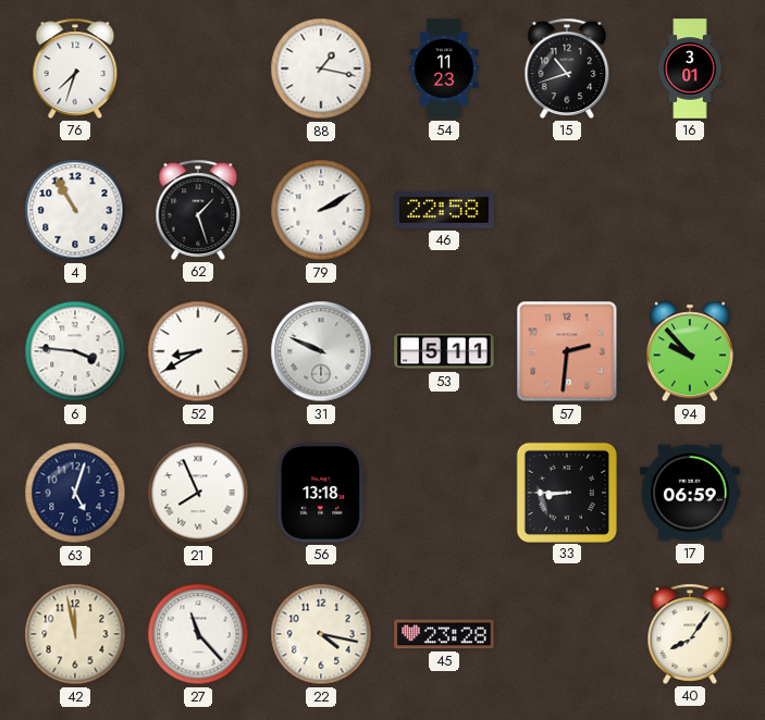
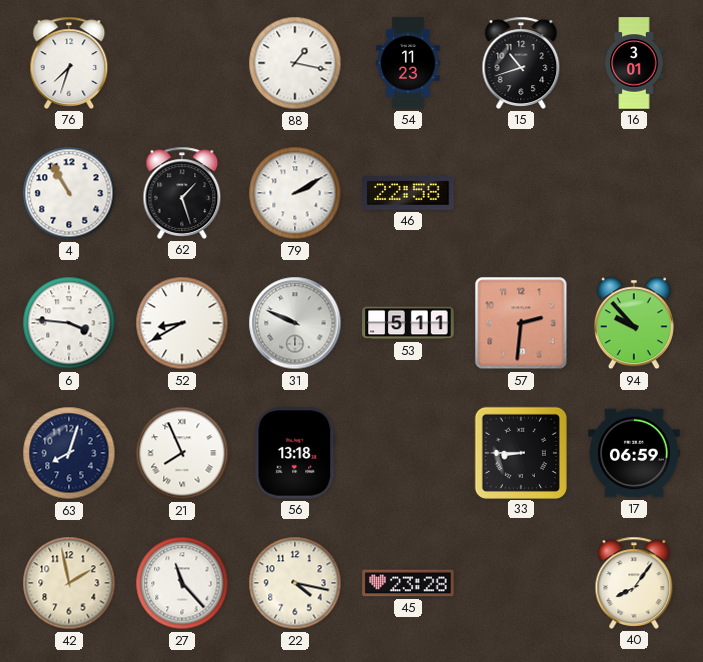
63: 5:03 -> 8:03 (69, 453)
42: 11:58 -> 1:58 (69, 583)
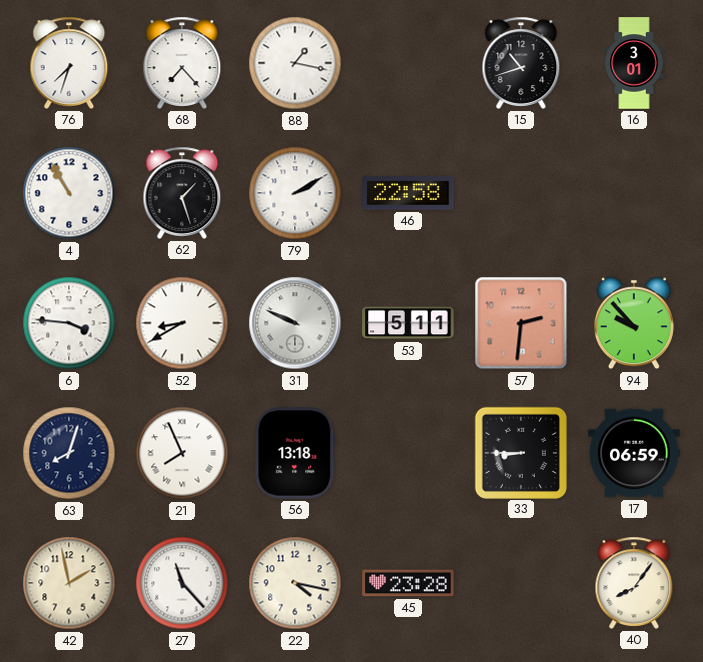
68: none -> 7:23 (182, 63)
54: 11:23 -> none (408, 63)
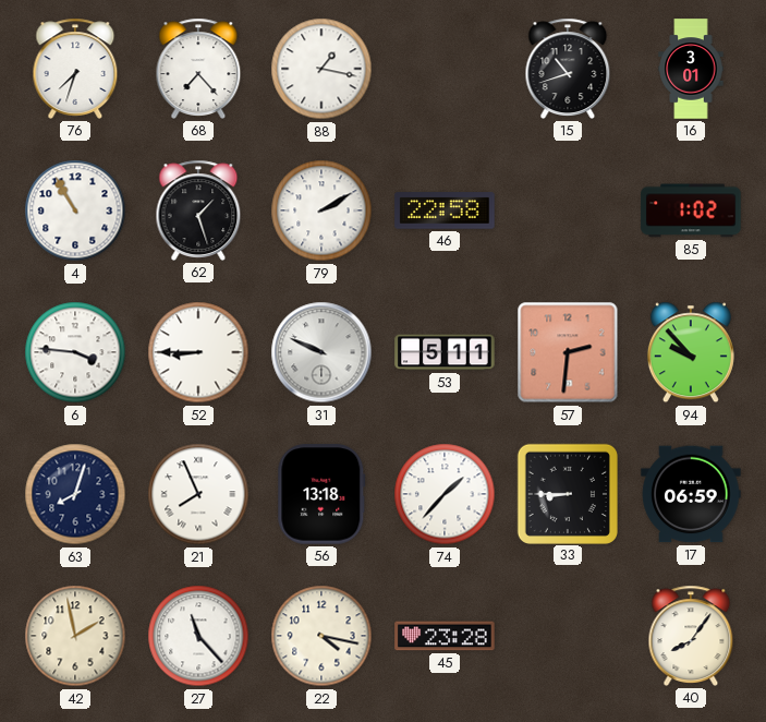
85: none -> 1:02 (691, 210)
52: 8:40 -> 8:45 (198, 352)
74: none -> 1:37 (445, 494)
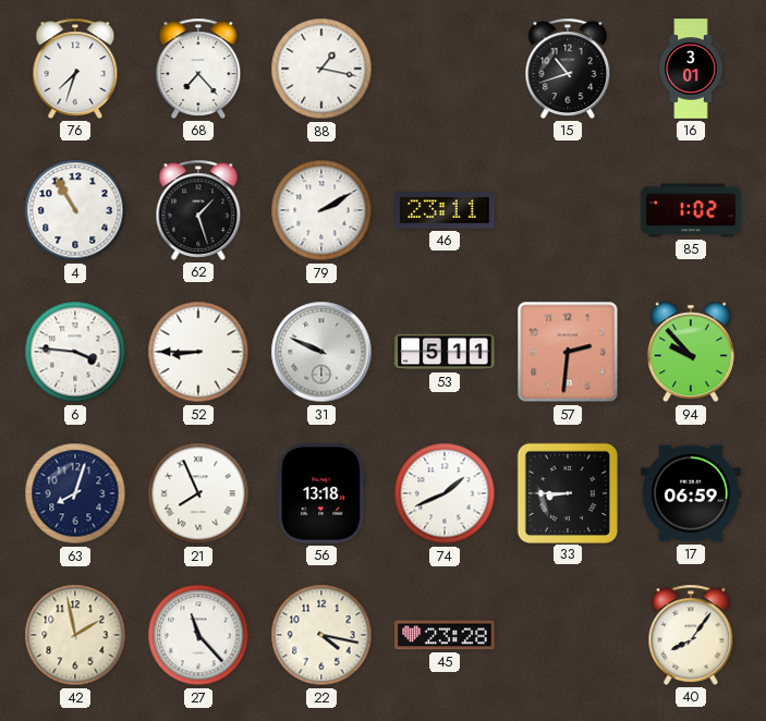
46: 22:58 -> 23:11 (445, 210)
74: 1:37 -> 1:41 (445, 493)
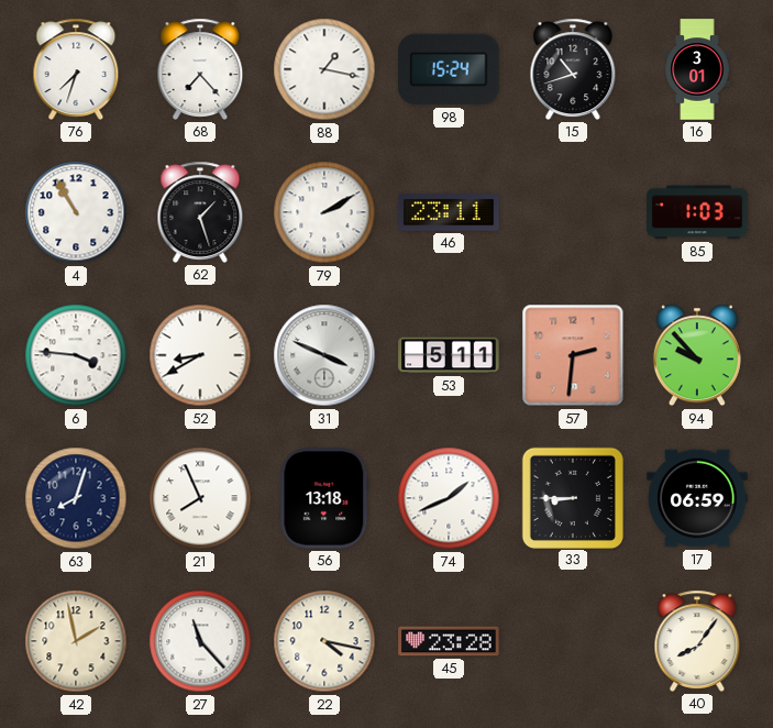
98: none -> 15:24 (449, 69)
85: 1:02 -> 1:03 (697, 212)
52: 8:45 -> 8:40 (200, 355)
31: 9:49 -> 3:49 (324, 355)
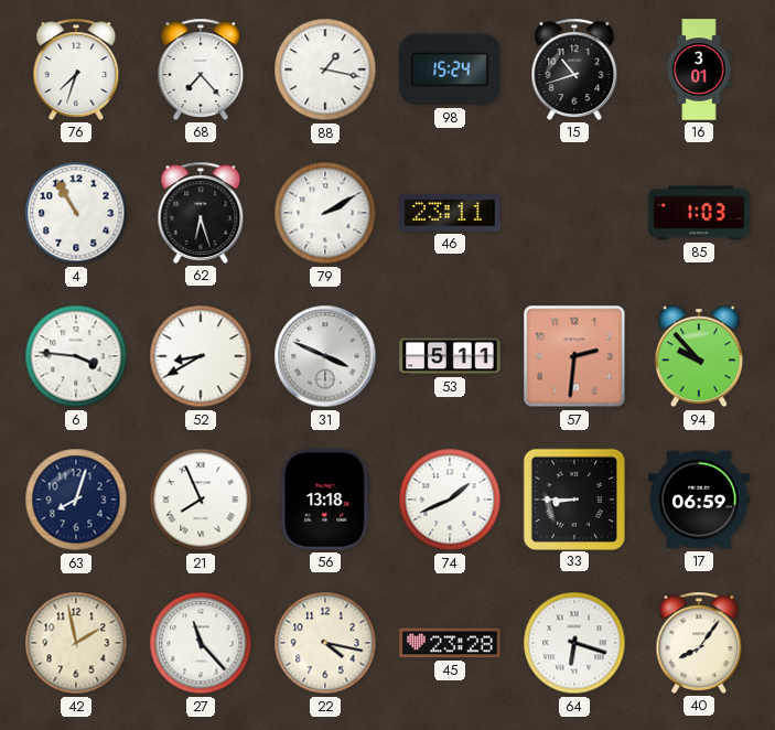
62: 1:27 -> 6:27 (201, 213)
64: none -> 6:18 (574, 643)
